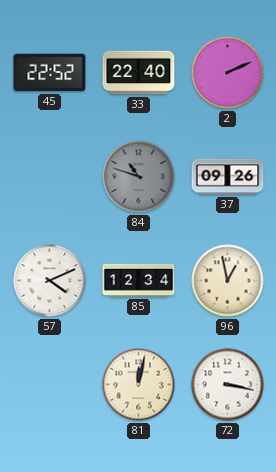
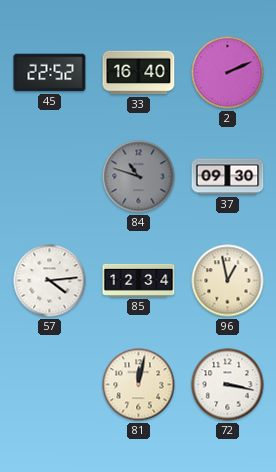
33: 22:40 -> 16:40 (139, 73)
37: 09:26 -> 09:30 (228, 177)
57: 4:11 -> 4:14 (50, 281)
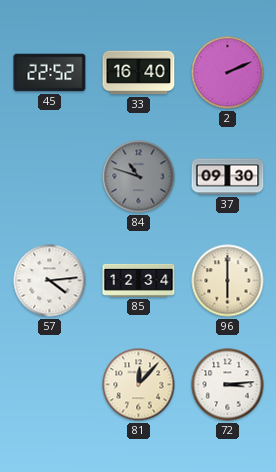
96: 12:58 -> 6:00 (228, 281)
81: 12:02 -> 12:07 (139, 385)
72: 3:17 -> 3:14 (228, 385)
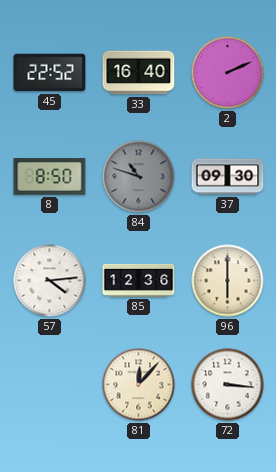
8: none -> 8:50 (50, 177)
85: 12:34 -> 12:36 (139, 280)
72: 3:14 -> 3:16 (228, 385)
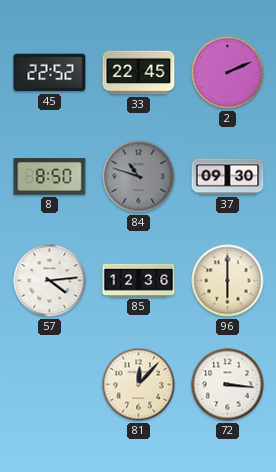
33: 16:40 -> 22:45 (139, 73)
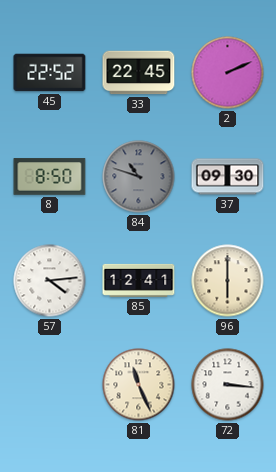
85: 12:36 -> 12:41 (139, 280)
81: 12:07 -> 11:26 (139, 385)
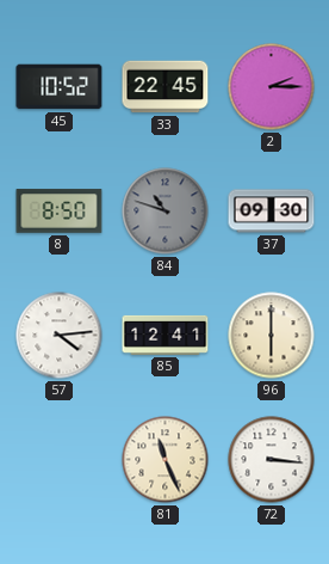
45: 22:52 -> 10:52 (60, 87)
2: 2:11 -> 2:15 (272, 87)
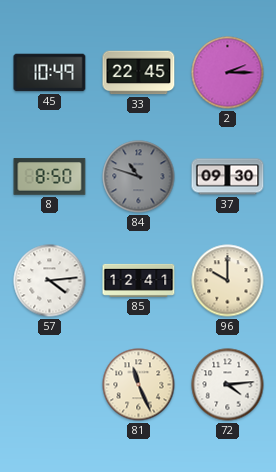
45: 10:52 -> 10:49 (50, 73)
96: 6:00 -> 10:00 (228, 281)
72: 3:16 -> 4:14 (228, 385)
